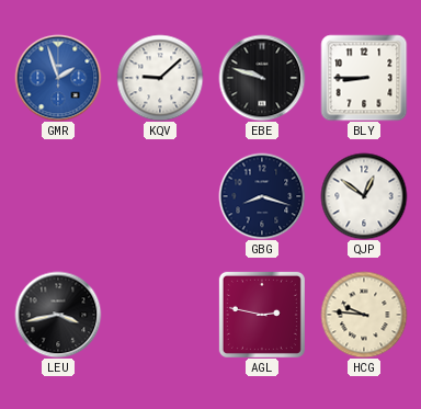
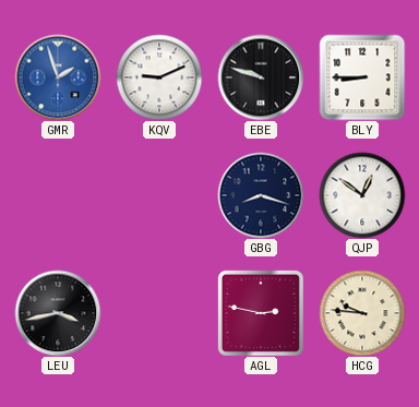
KQV: 9:08 -> 9:11 (159, 77)
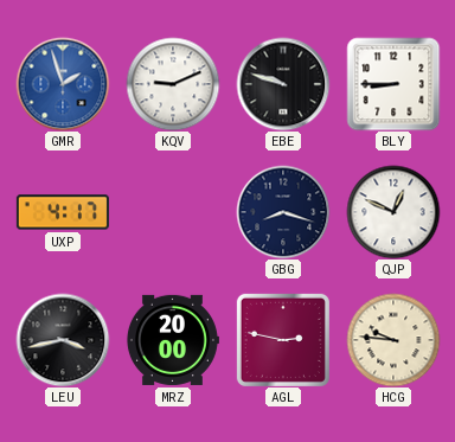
UXP: none -> 4:17 (63, 212)
QJP: 12:51 -> 12:49 (393, 212)
MRZ: none -> 20:00 (173, 340)
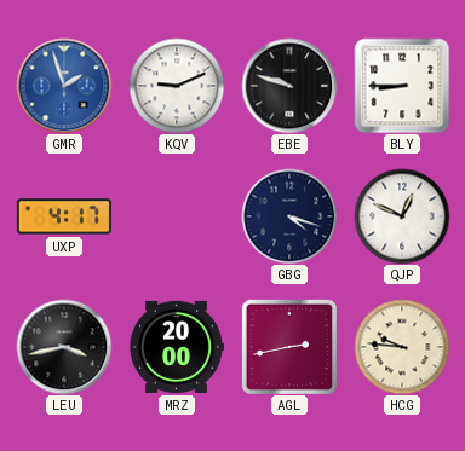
GBG: 8:18 -> 4:18 (289, 216)
AGL: 2:47 -> 2:43 (289, 347)
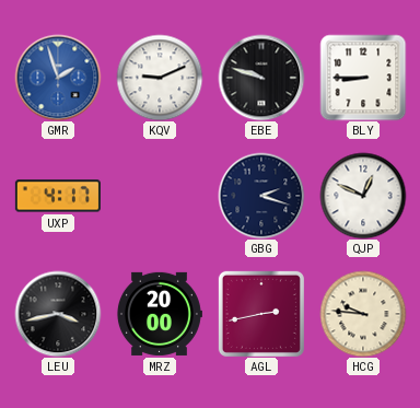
GBG: 4:18 -> 2:18 (261, 196)
